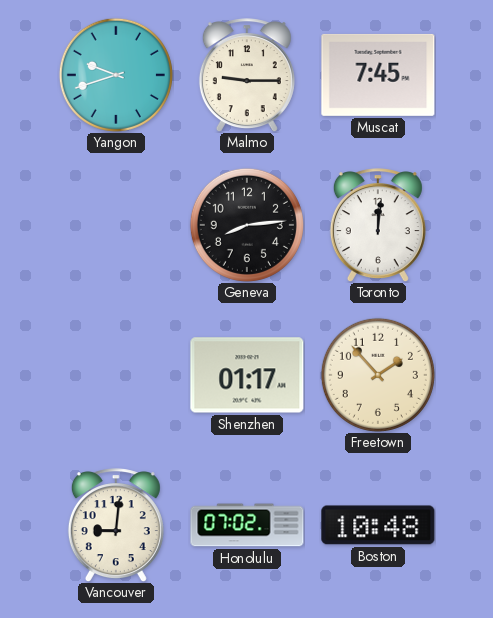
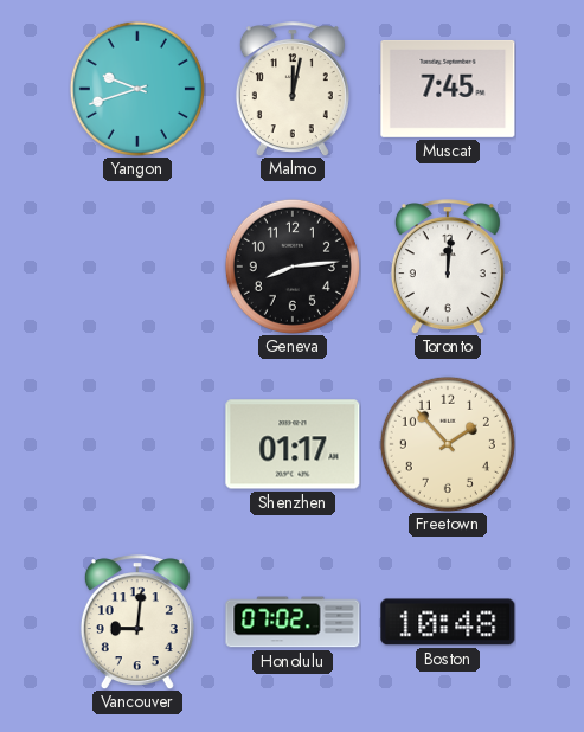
Malmo: 9:15 -> 12:02 (293, 89)
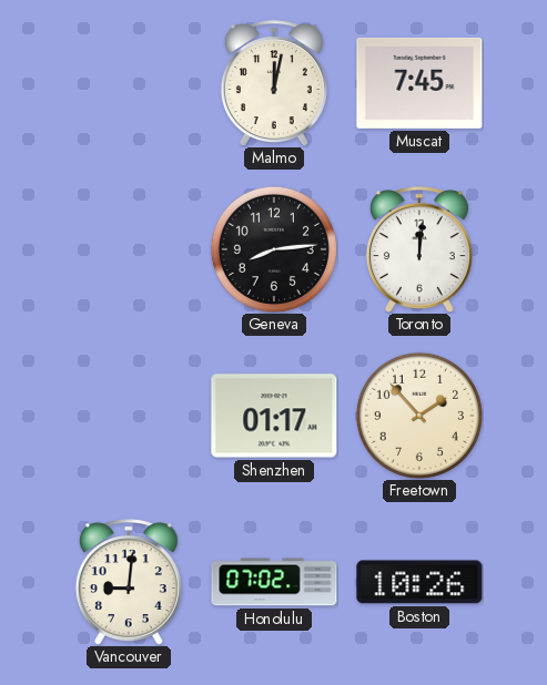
Yangon: 9:42 -> none (137, 89)
Boston: 10:48 -> 10:26 (419, 582)
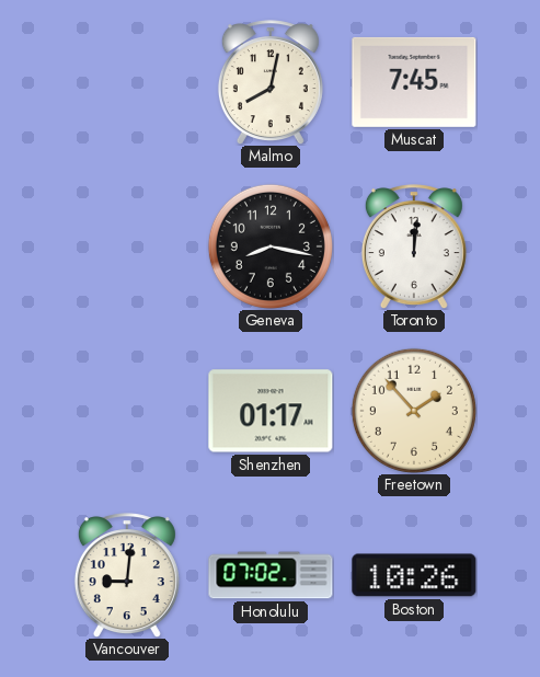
Malmo: 12:02 -> 8:02 (271, 82)
Geneva: 8:14 -> 8:17 (271, 246)
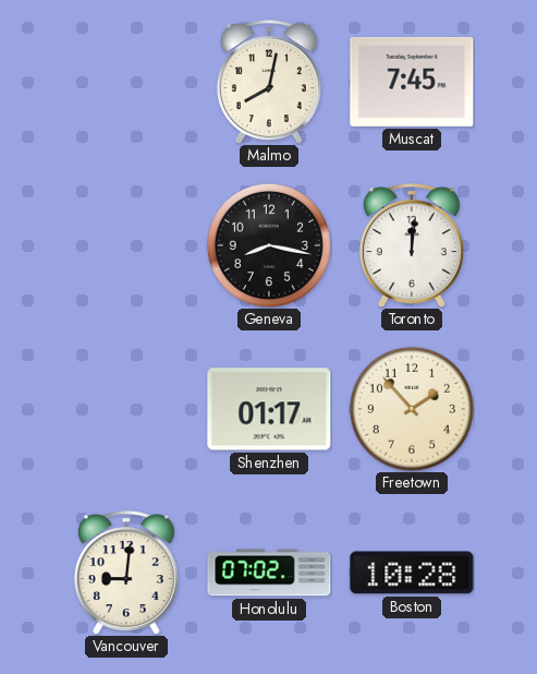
Boston: 10:26 -> 10:28 (412, 573)
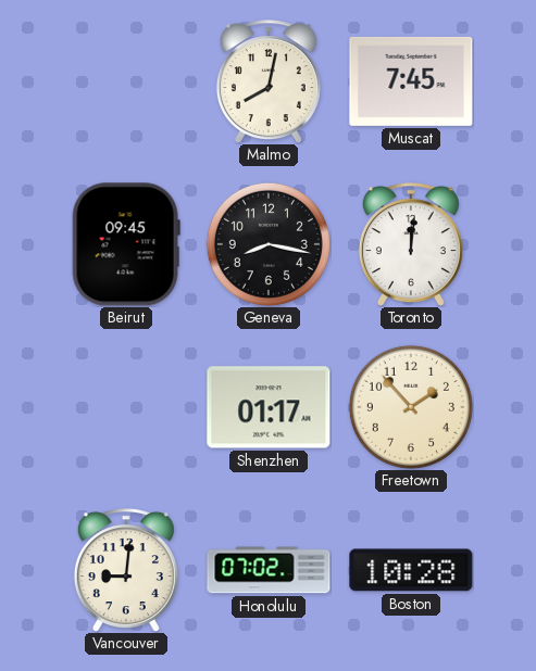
Beirut: none -> 09:45 (126, 244)
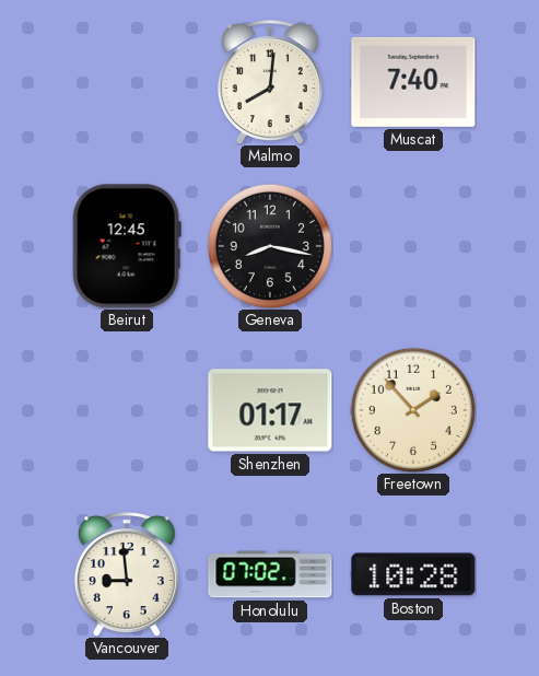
Malmo: 8:02 -> 8:01 (270, 82)
Muscat: 7:45 -> 7:40 (413, 82)
Beirut: 09:45 -> 12:45 (127, 246)
Toronto: 12:01 -> none (411, 244)
Vancouver: 9:01 -> 8:59 (127, 574)
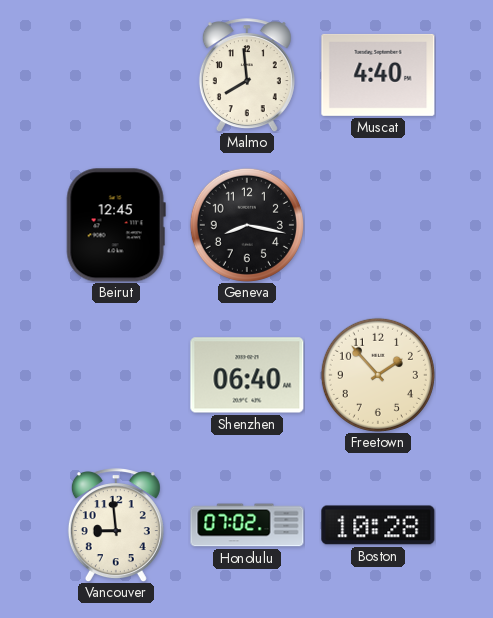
Malmo: 8:01 -> 7:59 (247, 75)
Muscat: 7:40 -> 4:40 (378, 75)
Shenzhen: 01:17 -> 06:40 (247, 375)
